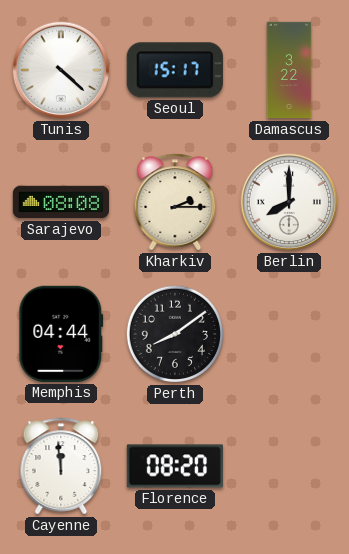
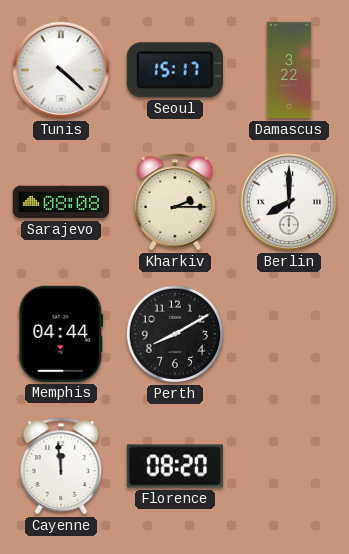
Perth: 8:09 -> 8:10 (175, 334)
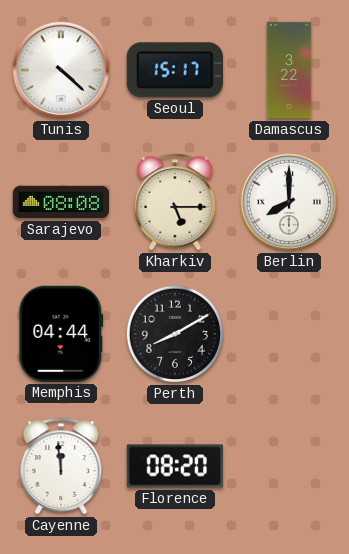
Kharkiv: 2:15 -> 5:15 (175, 202)
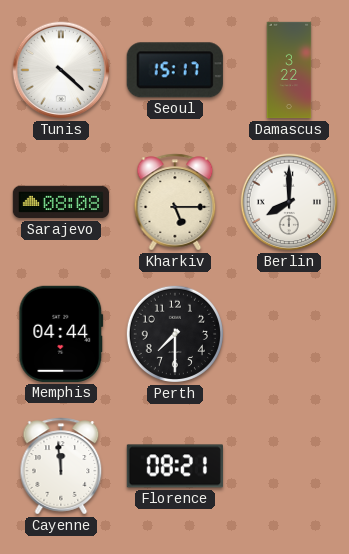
Perth: 8:10 -> 7:30 (175, 334)
Florence: 08:20 -> 08:21 (175, 466)
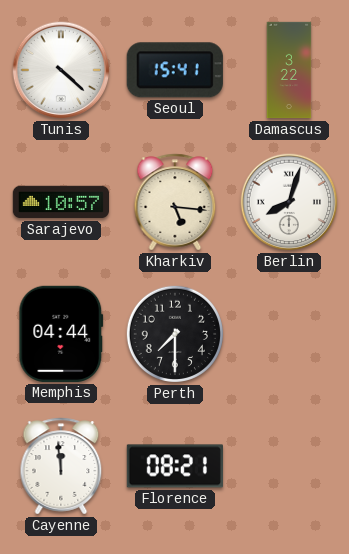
Seoul: 15:17 -> 15:41 (175, 70)
Sarajevo: 08:08 -> 10:57 (60, 202)
Kharkiv: 5:15 -> 5:16 (175, 202)
Berlin: 8:00 -> 8:03 (289, 202)
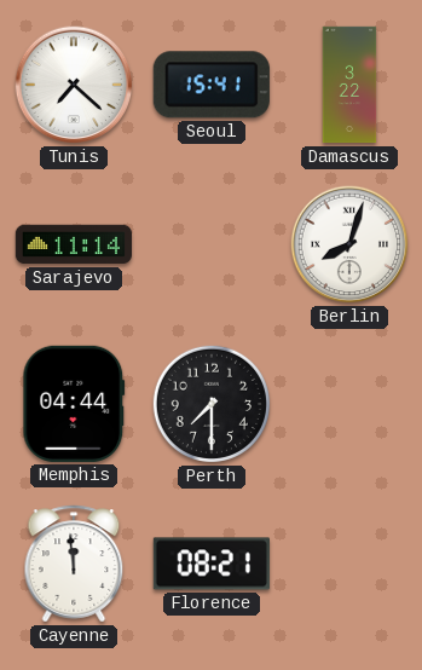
Tunis: 4:22 -> 7:22 (74, 85)
Sarajevo: 10:57 -> 11:14 (73, 244)
Kharkiv: 5:16 -> none (175, 202)
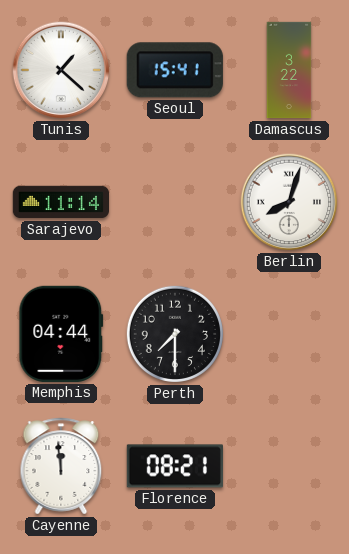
Tunis: 7:22 -> 1:22 (61, 70)
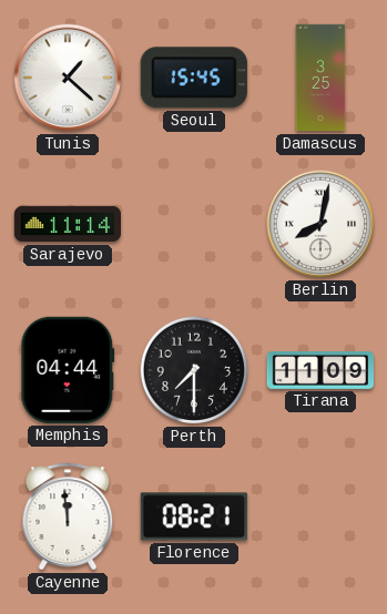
Seoul: 15:41 -> 15:45 (194, 78)
Damascus: 3:22 -> 3:25 (320, 78)
Berlin: 8:03 -> 8:02 (320, 224)
Tirana: none -> 11:09 (319, 371)
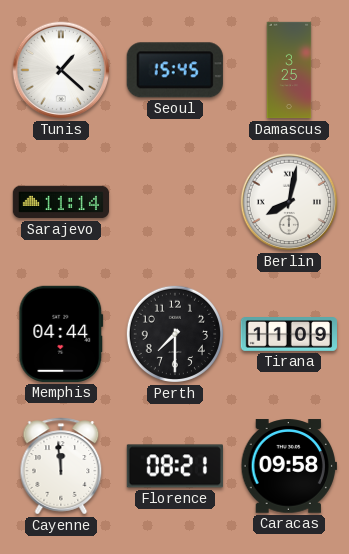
Caracas: none -> 09:58 (289, 466)
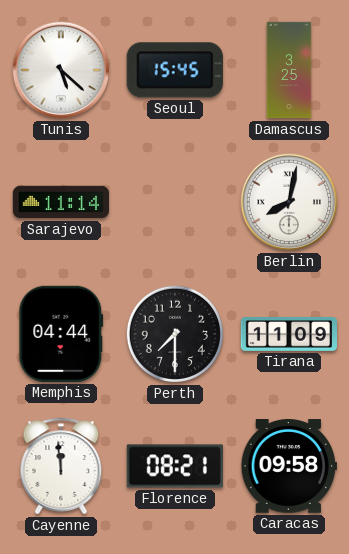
Tunis: 1:22 -> 5:22 (61, 70)
